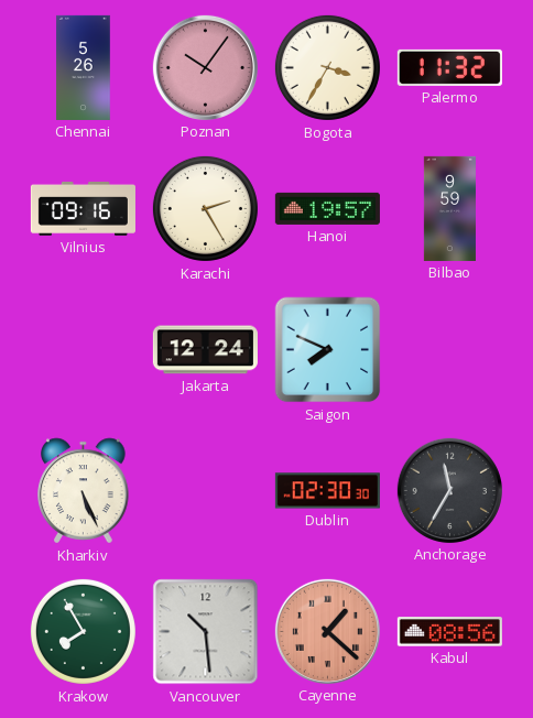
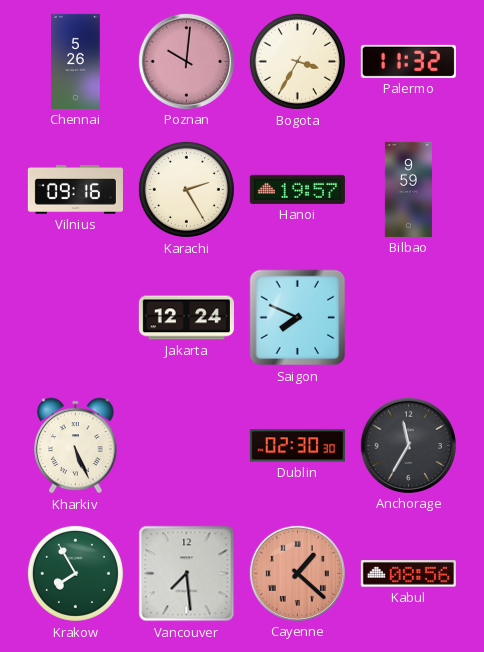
Poznan: 10:06 -> 10:01 (186, 61)
Vancouver: 10:29 -> 7:29 (187, 574)
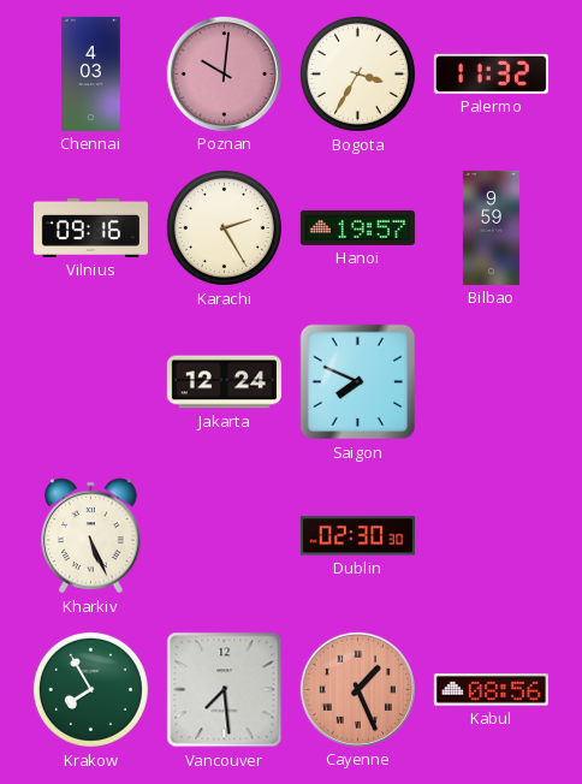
Chennai: 5:26 -> 4:03 (91, 73)
Anchorage: 11:35 -> none (408, 445)
Cayenne: 1:22 -> 1:26 (357, 689)
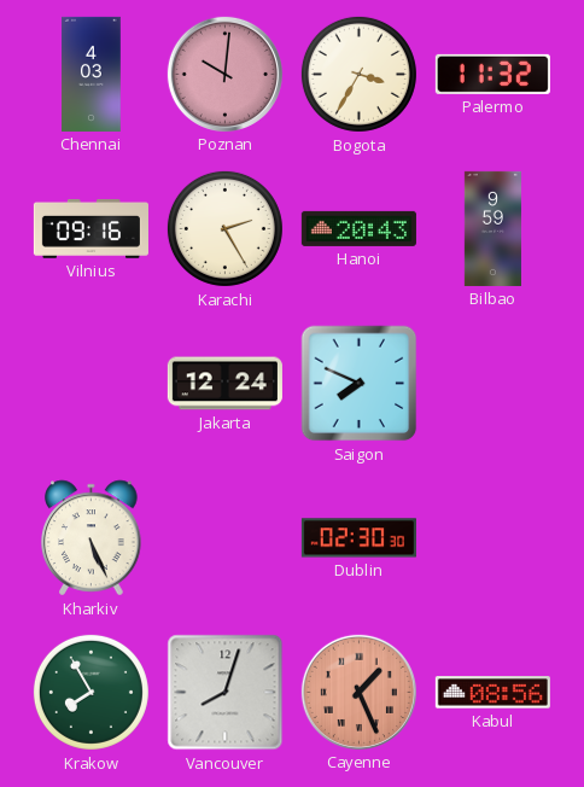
Hanoi: 19:57 -> 20:43 (358, 228)
Vancouver: 7:29 -> 8:03 (226, 693)
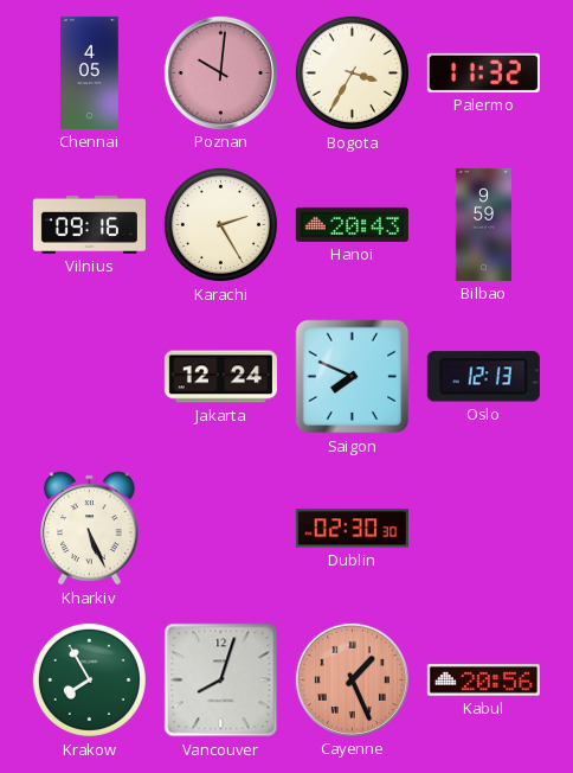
Chennai: 4:03 -> 4:05 (90, 72)
Oslo: none -> 12:13 (483, 377)
Kabul: 08:56 -> 20:56 (483, 681)
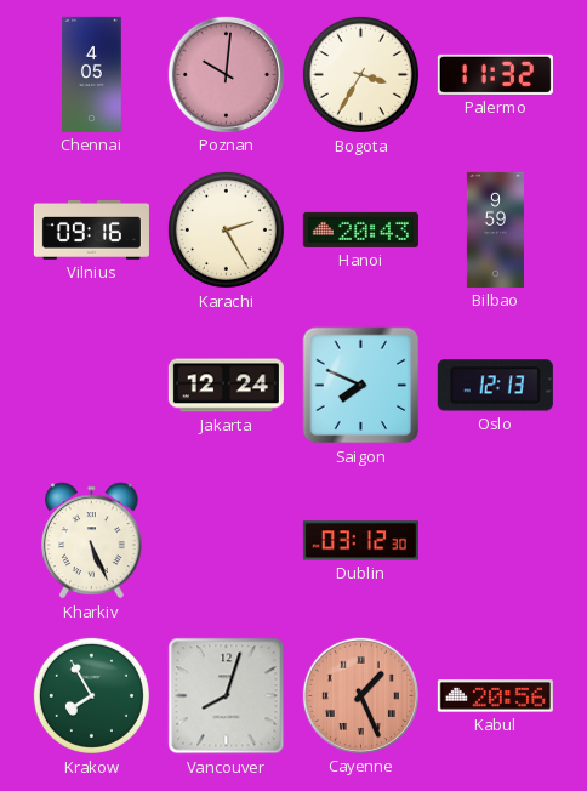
Dublin: 02:30 -> 03:12 (360, 541)
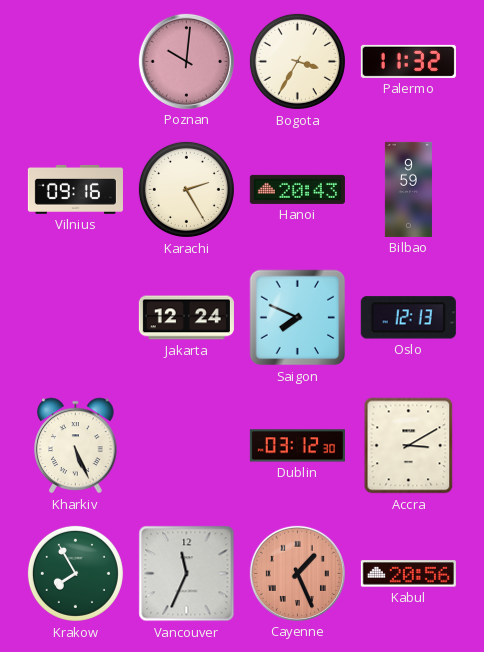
Chennai: 4:05 -> none (92, 74)
Accra: none -> 3:10 (409, 446)
Vancouver: 8:03 -> 11:34 (187, 574)
